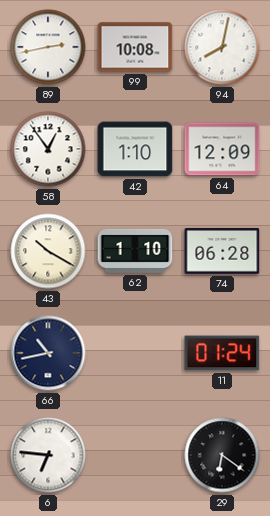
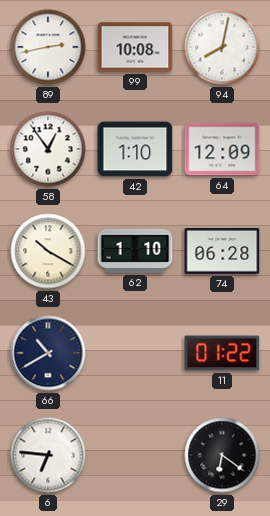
66: 10:43 -> 10:40 (48, 353)
11: 01:24 -> 01:22 (222, 353)
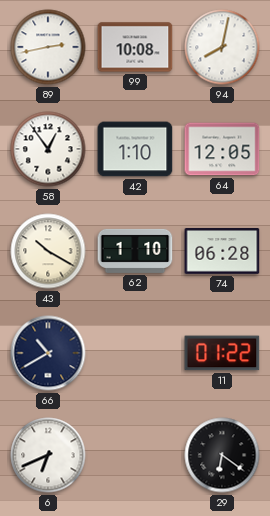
64: 12:09 -> 12:05 (222, 149)
6: 6:46 -> 6:41 (48, 455)
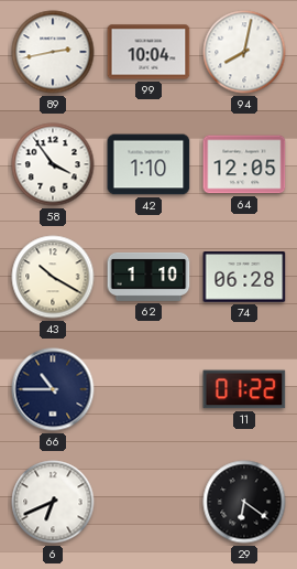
99: 10:08 -> 10:04 (148, 52)
58: 12:54 -> 3:54 (53, 164)
66: 10:40 -> 10:45 (53, 389)
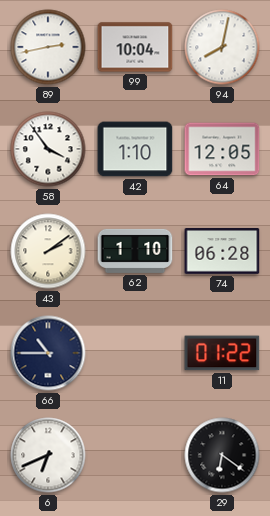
43: 10:20 -> 2:09 (48, 251)
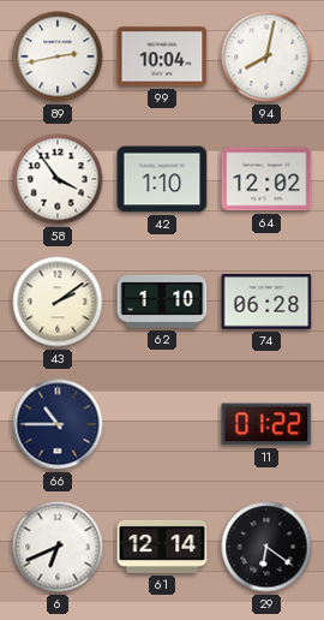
64: 12:05 -> 12:02 (266, 179)
61: none -> 12:14 (162, 547)
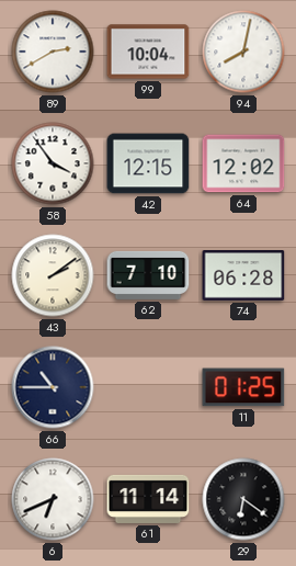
89: 2:43 -> 2:40 (53, 52)
42: 1:10 -> 12:15 (148, 163)
62: 1:10 -> 7:10 (148, 275)
11: 01:22 -> 01:25 (243, 387)
61: 12:14 -> 11:14 (148, 499)
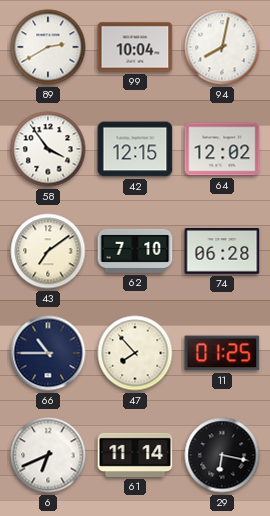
43: 2:09 -> 7:09 (48, 251)
47: none -> 7:53 (135, 353)
29: 6:21 -> 6:17 (222, 455)
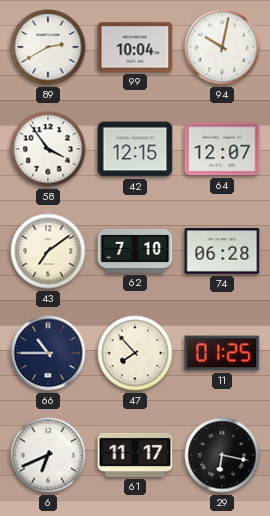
94: 8:02 -> 10:02 (222, 47)
64: 12:02 -> 12:07 (222, 149)
61: 11:14 -> 11:17 (135, 455)
